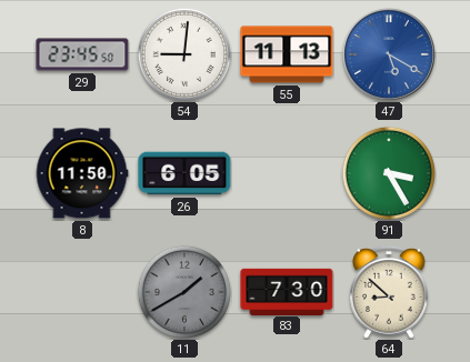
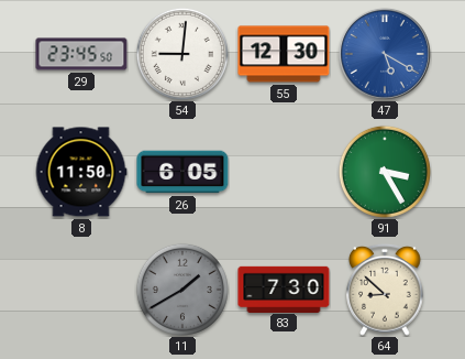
55: 11:13 -> 12:30 (284, 54)
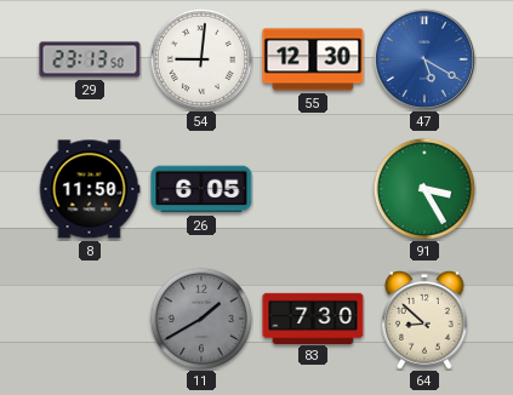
29: 23:45 -> 23:13 (90, 59)
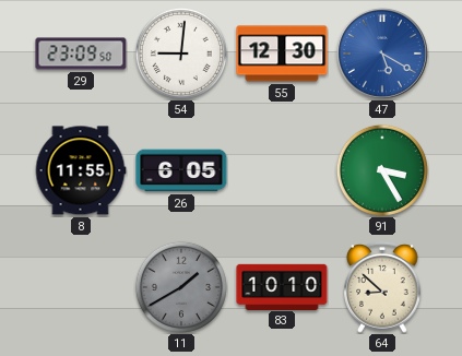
29: 23:13 -> 23:09 (81, 54)
8: 11:50 -> 11:55 (81, 170)
83: 7:30 -> 10:10 (282, 286)
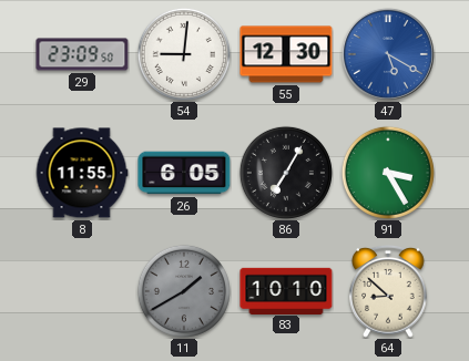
86: none -> 7:05 (286, 173)
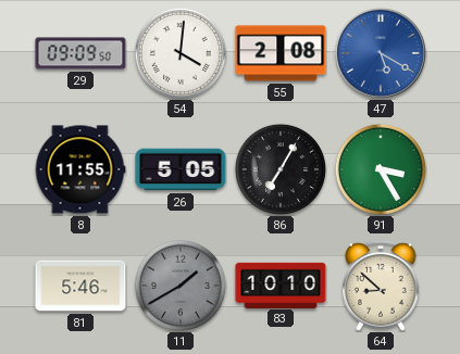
29: 23:09 -> 09:09 (80, 53)
54: 9:01 -> 4:01 (181, 53)
55: 12:30 -> 2:08 (281, 53)
26: 6:05 -> 5:05 (181, 169)
81: none -> 5:46 (80, 286)
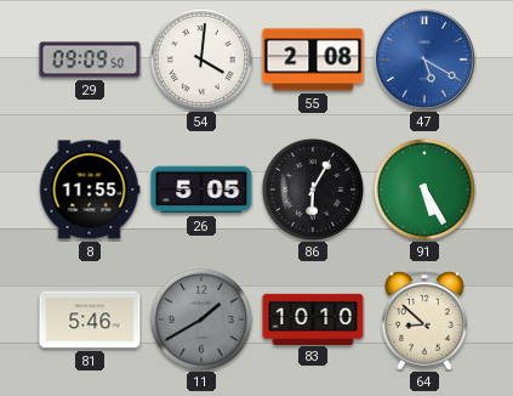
86: 7:05 -> 6:05 (313, 189)
91: 3:25 -> 5:25 (424, 189)
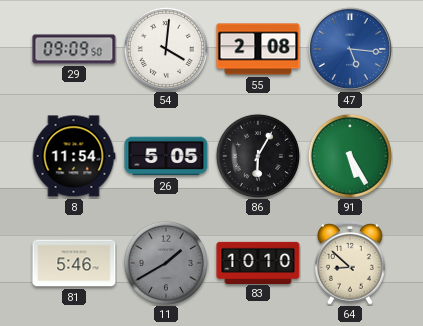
47: 5:20 -> 5:16 (350, 49)
8: 11:55 -> 11:54 (74, 156)
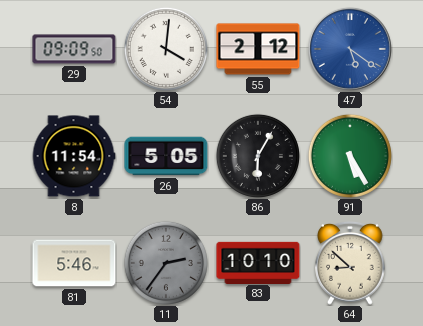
55: 2:08 -> 2:12 (258, 49)
47: 5:16 -> 5:21 (350, 49)
11: 1:40 -> 2:36 (166, 263)
